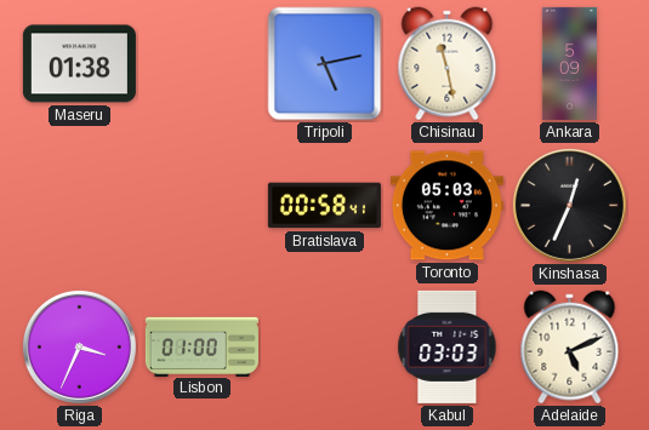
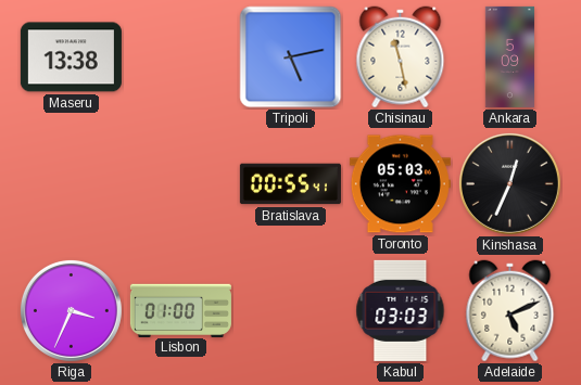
Maseru: 01:38 -> 13:38 (71, 57)
Bratislava: 00:58 -> 00:55 (290, 184)
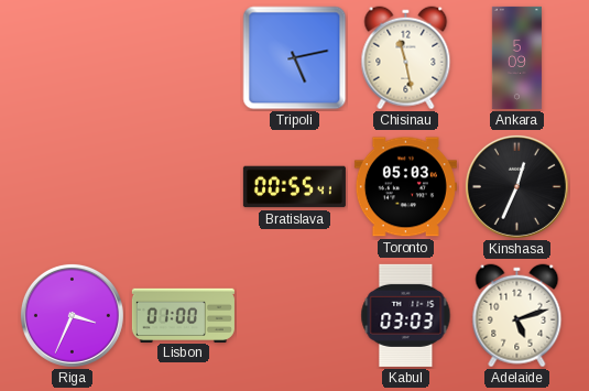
Maseru: 13:38 -> none (71, 57)
Adelaide: 5:11 -> 5:12 (517, 316)
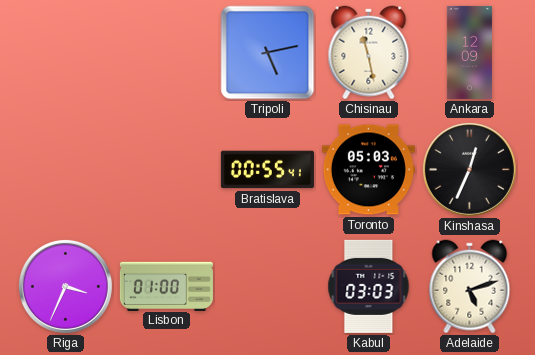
Ankara: 5:09 -> 12:09 (469, 52)
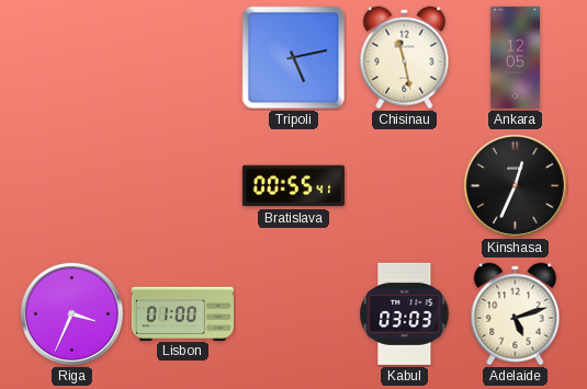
Ankara: 12:09 -> 12:05 (515, 57)
Toronto: 05:03 -> none (368, 170)
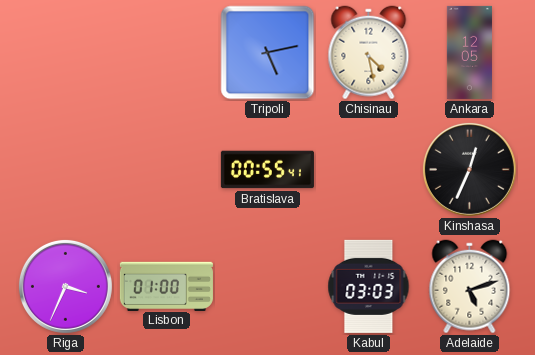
Chisinau: 11:28 -> 4:28 (369, 53)
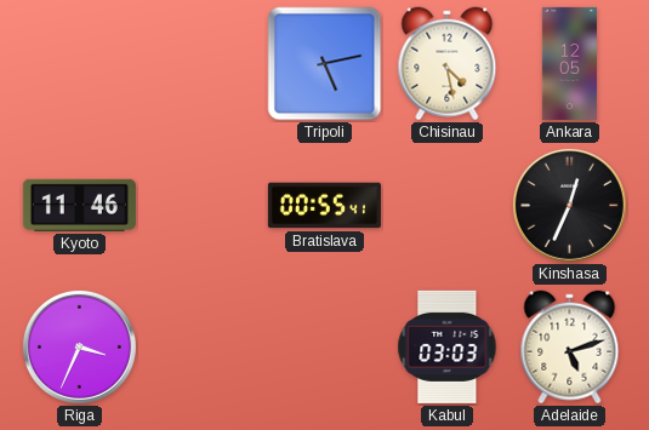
Kyoto: none -> 11:46 (79, 205)
Lisbon: 01:00 -> none (166, 286)
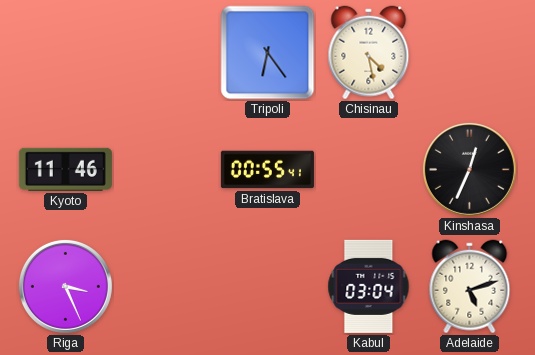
Tripoli: 5:13 -> 6:24 (268, 53)
Ankara: 12:05 -> none (569, 63)
Riga: 3:34 -> 3:26 (65, 286)
Kabul: 03:03 -> 03:04 (369, 286)
